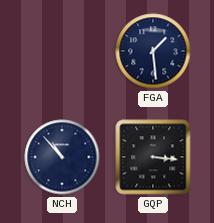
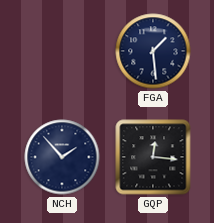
NCH: 10:53 -> 1:53 (62, 157)
GQP: 3:16 -> 12:16 (153, 157)
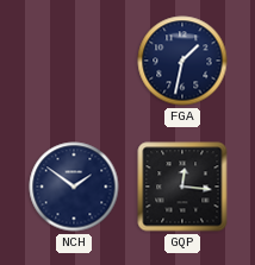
FGA: 1:29 -> 1:32 (182, 61)
NCH: 1:53 -> 1:51 (74, 187)
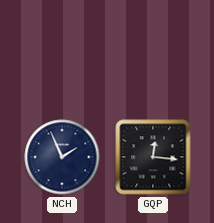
FGA: 1:32 -> none (182, 61)
NCH: 1:51 -> 1:56 (62, 157)
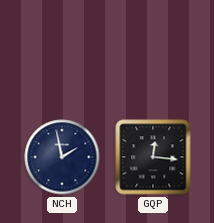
NCH: 1:56 -> 1:58 (62, 157)
